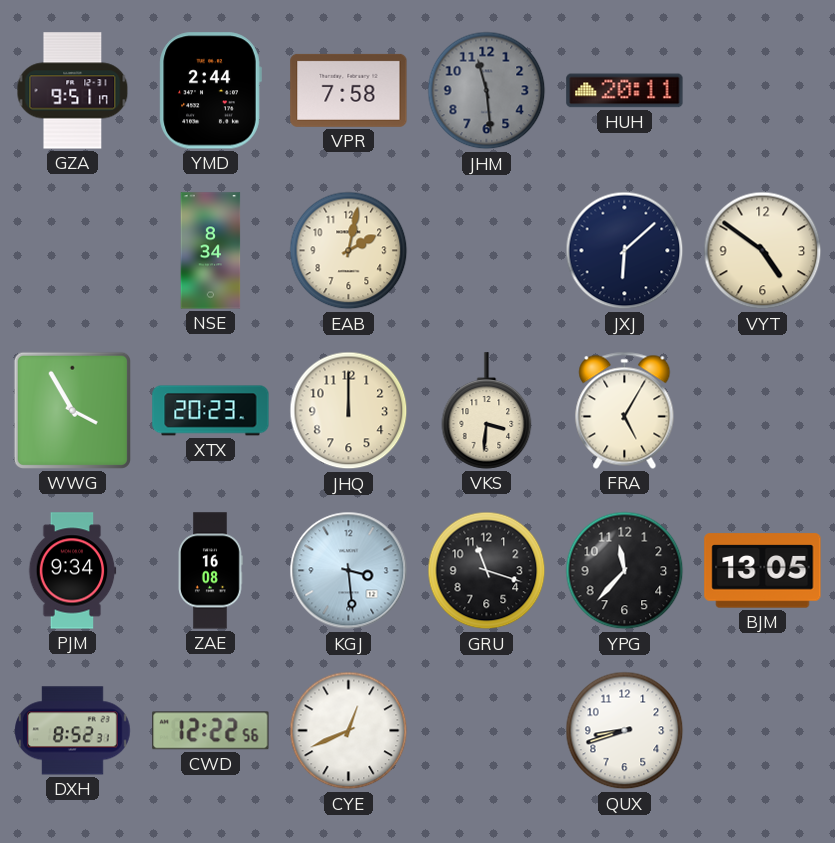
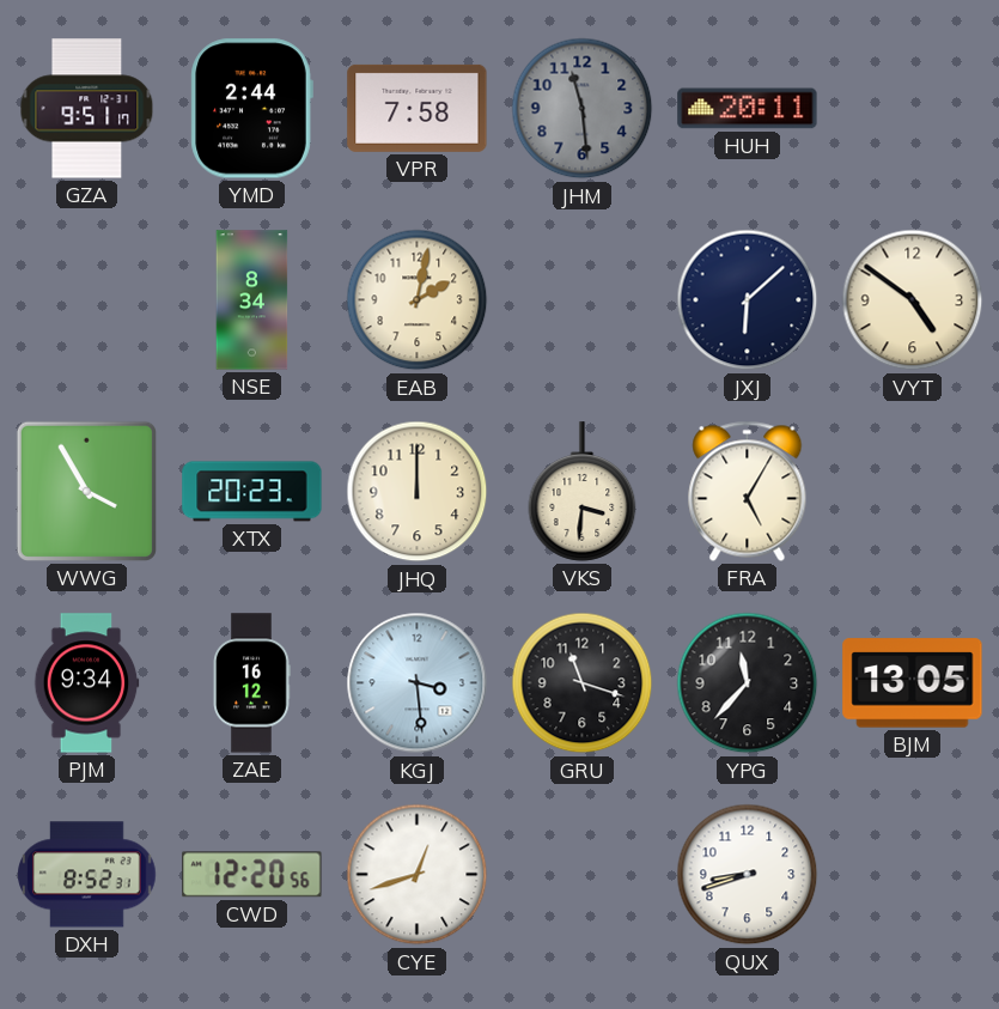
ZAE: 16:08 -> 16:12 (252, 683)
CWD: 12:22 -> 12:20 (252, 875)
CYE: 12:41 -> 12:42 (418, 875)
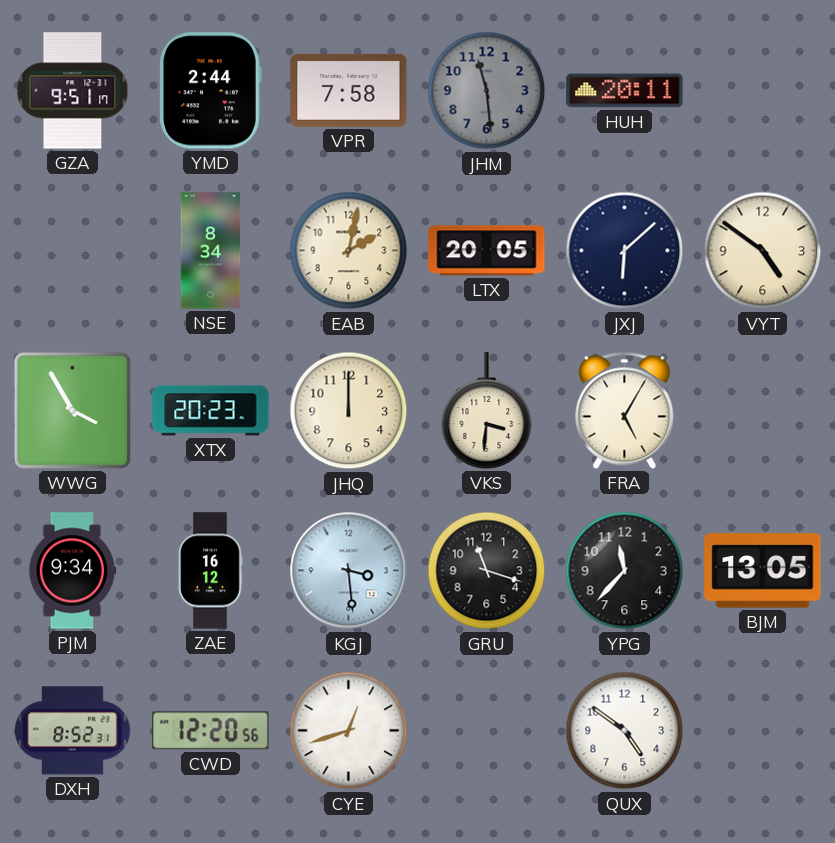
LTX: none -> 20:05 (487, 251)
QUX: 8:42 -> 4:51 (625, 731)
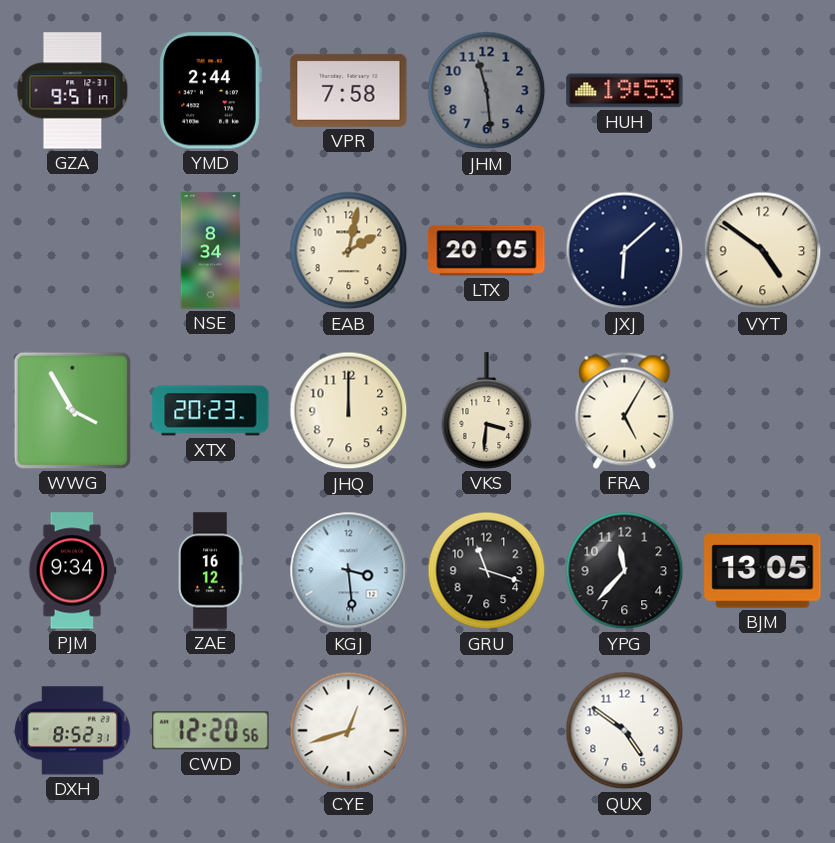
HUH: 20:11 -> 19:53 (625, 91)
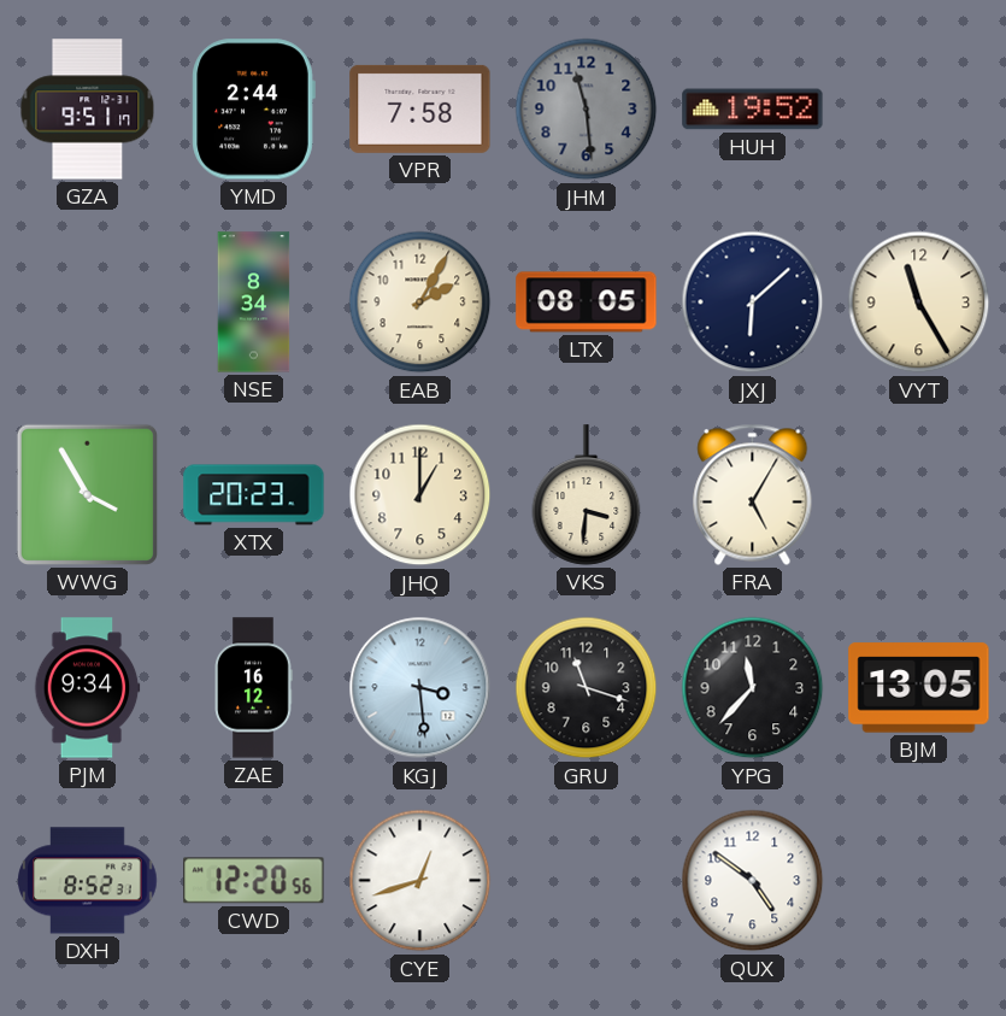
HUH: 19:53 -> 19:52 (753, 110)
EAB: 2:02 -> 2:05 (420, 303)
LTX: 20:05 -> 08:05 (587, 303)
VYT: 4:51 -> 11:25 (919, 303)
JHQ: 12:00 -> 1:00 (420, 495)
